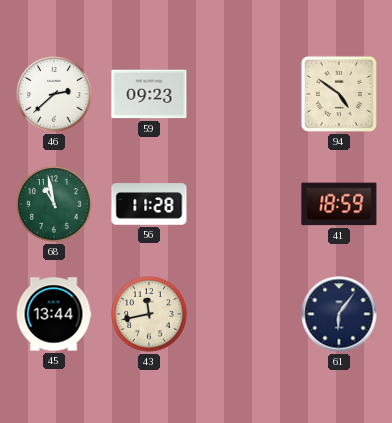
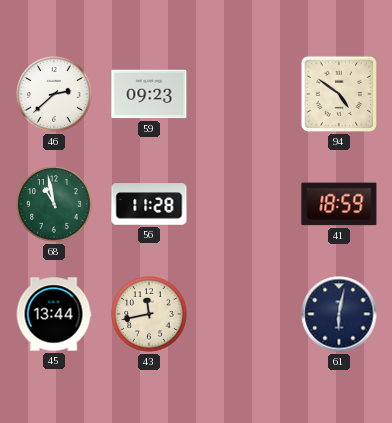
61: 6:06 -> 6:02 (339, 314)
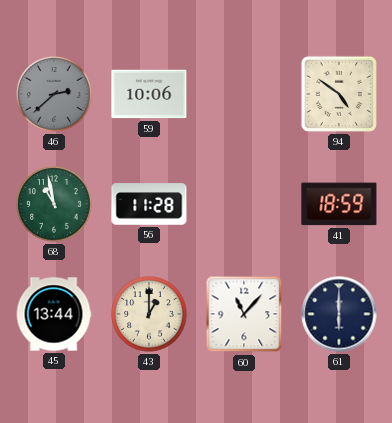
46 dial: white -> grey (54, 94)
59: 09:23 -> 10:06 (149, 94)
43: 11:43 -> 1:00 (149, 314)
60: none -> 11:07 (244, 314)
61: 6:02 -> 6:00 (339, 314)
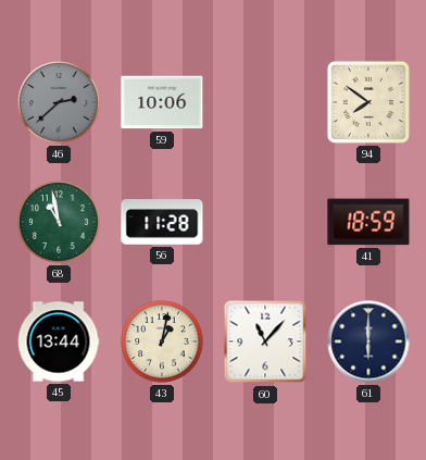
94: 4:51 -> 7:51 (368, 102)
43: 1:00 -> 1:02 (162, 341)
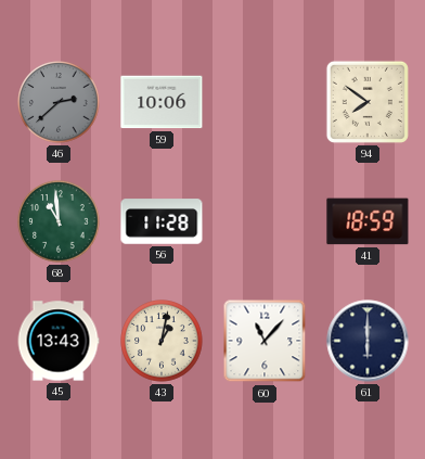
68: 10:58 -> 10:59 (59, 221)
45: 13:44 -> 13:43 (59, 341)
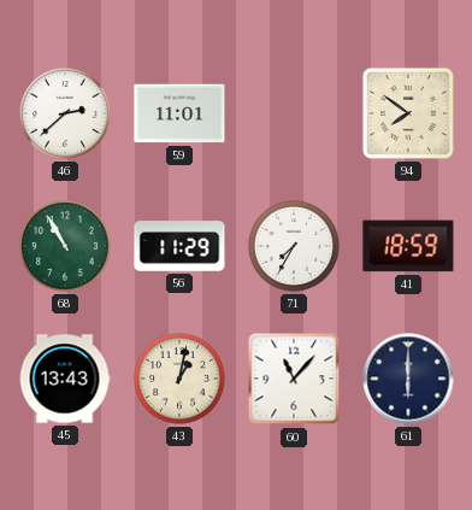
46 dial: grey -> white (65, 113)
59: 10:06 -> 11:01 (179, 113)
68: 10:59 -> 10:55 (65, 246)
56: 11:28 -> 11:29 (179, 246)
71: none -> 7:35 (294, 246)
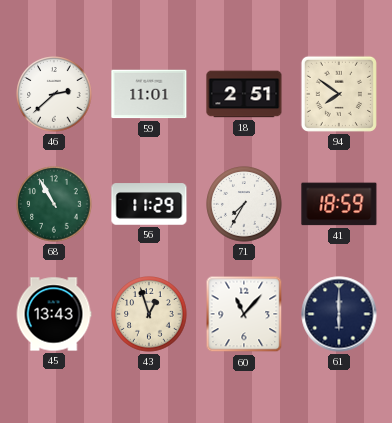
18: none -> 2:51 (244, 94)
43: 1:02 -> 12:57 (149, 314)
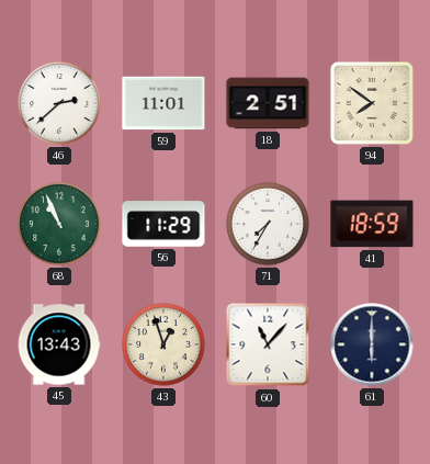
68: 10:55 -> 10:56 (59, 224)
